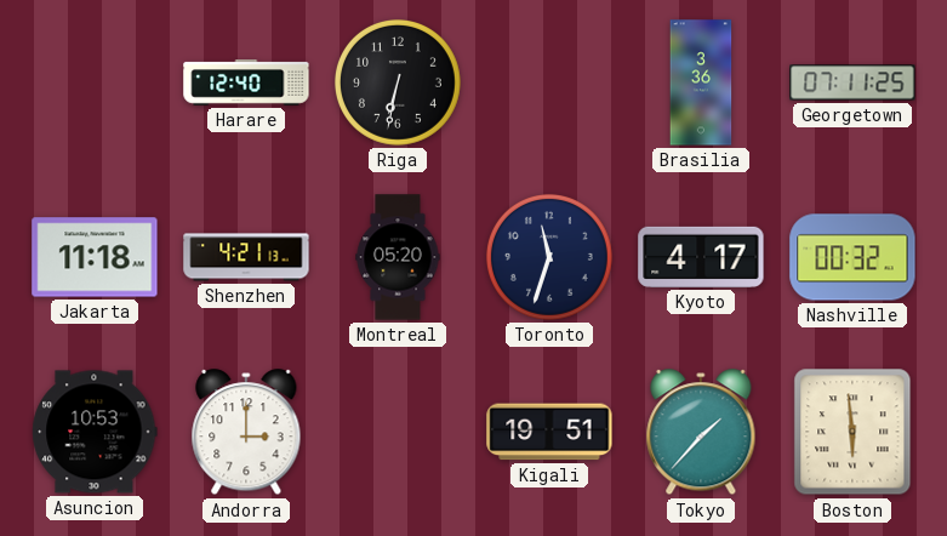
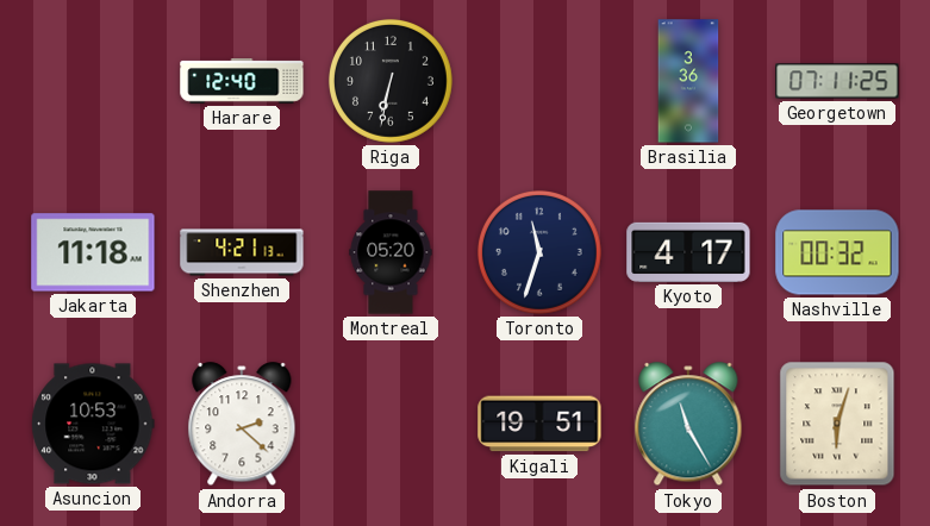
Andorra: 3:00 -> 2:22 (242, 425)
Tokyo: 1:37 -> 11:25 (688, 425)
Boston: 5:59 -> 6:03 (837, 424)
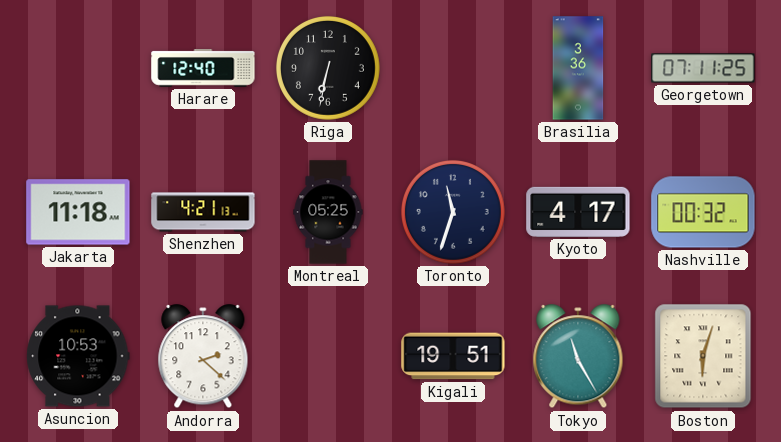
Montreal: 05:20 -> 05:25 (328, 212)
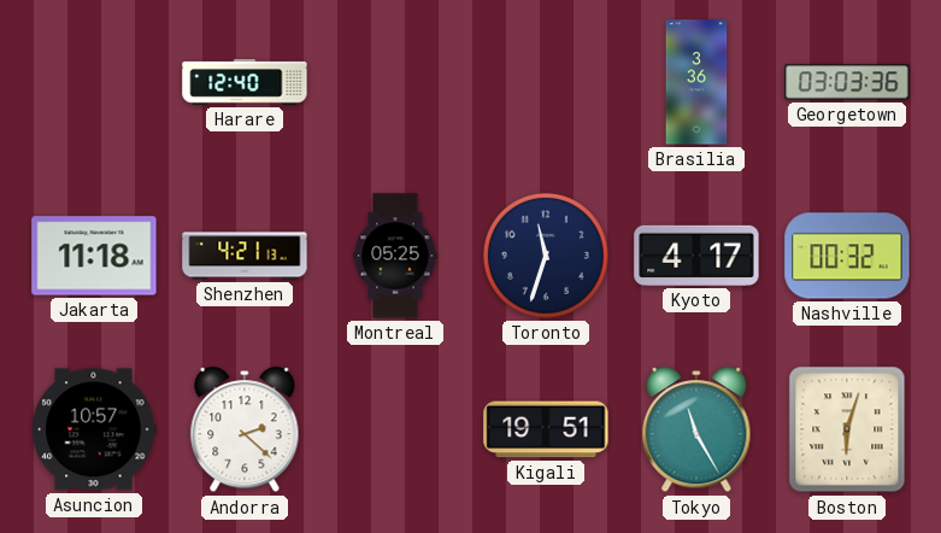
Riga: 6:32 -> none (328, 68)
Georgetown: 07:11 -> 03:03 (847, 82)
Asuncion: 10:53 -> 10:57 (94, 429)
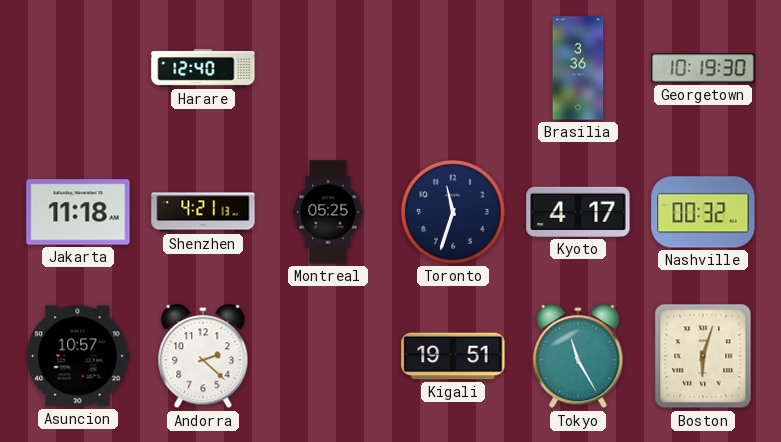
Georgetown: 03:03 -> 10:19 (703, 68)
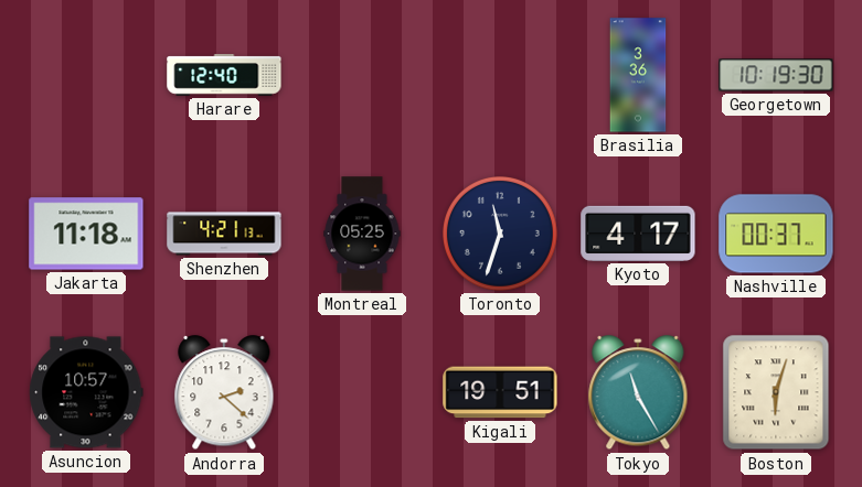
Nashville: 00:32 -> 00:37 (776, 234)
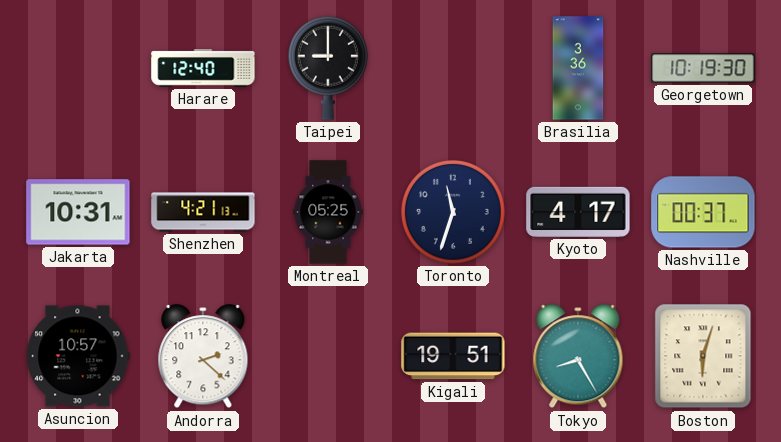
Taipei: none -> 9:00 (328, 68)
Jakarta: 11:18 -> 10:31 (78, 212)
Tokyo: 11:25 -> 8:25 (578, 357)
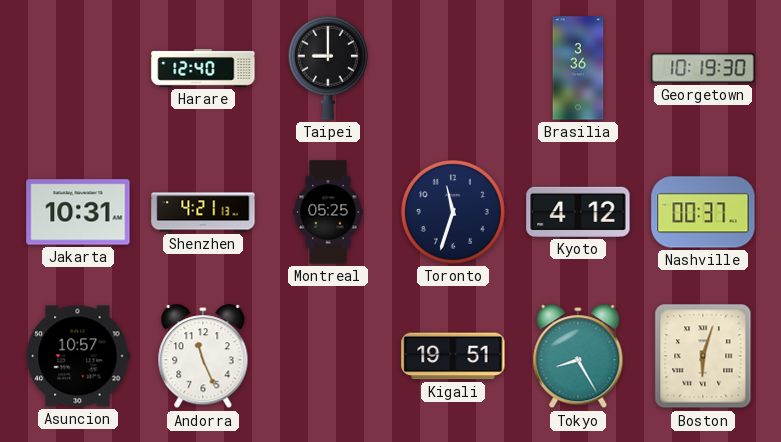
Kyoto: 4:17 -> 4:12 (578, 212)
Andorra: 2:22 -> 11:26 (203, 357)
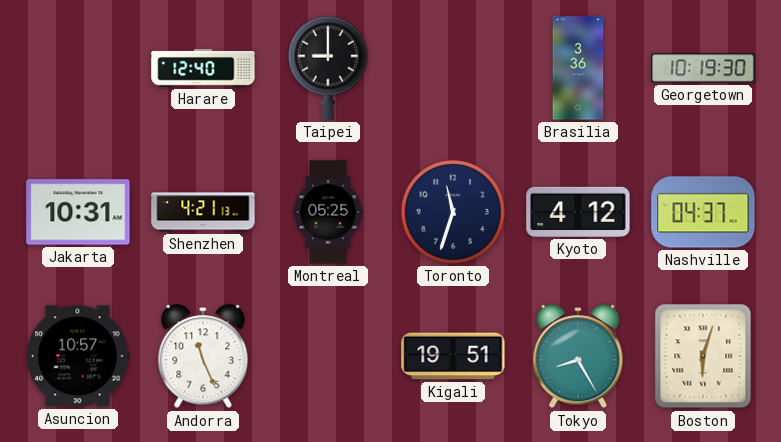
Nashville: 00:37 -> 04:37 (703, 212)
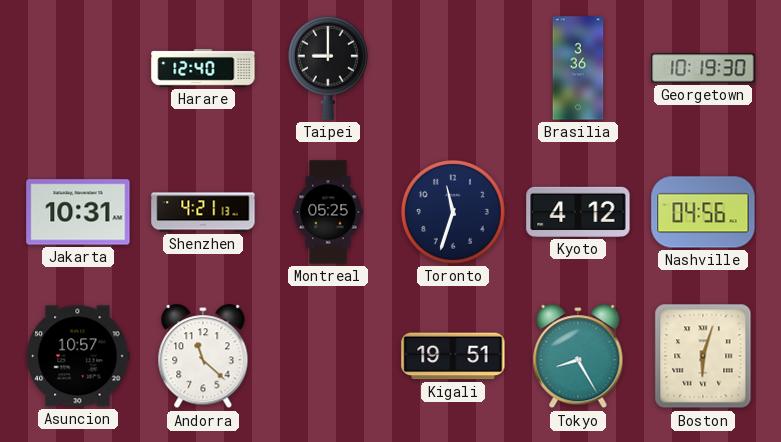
Nashville: 04:37 -> 04:56 (703, 212)
Andorra: 11:26 -> 11:22 (203, 357)
